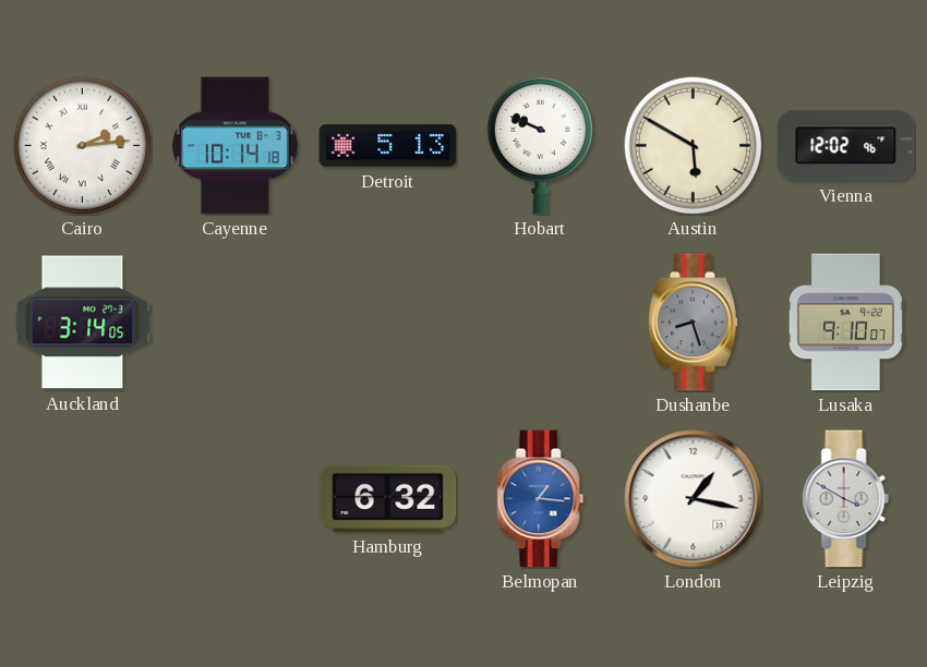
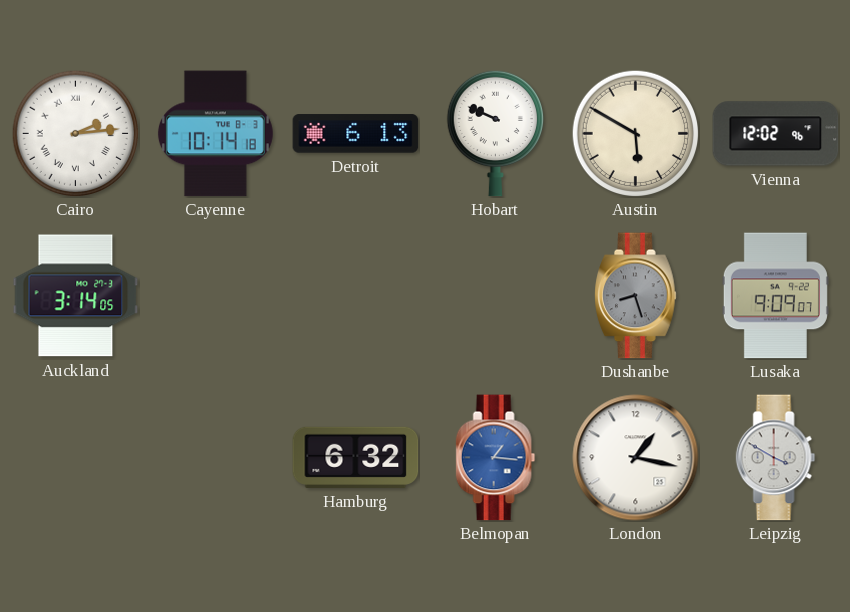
Detroit: 5:13 -> 6:13 (356, 134)
Lusaka: 9:10 -> 9:09 (775, 296)
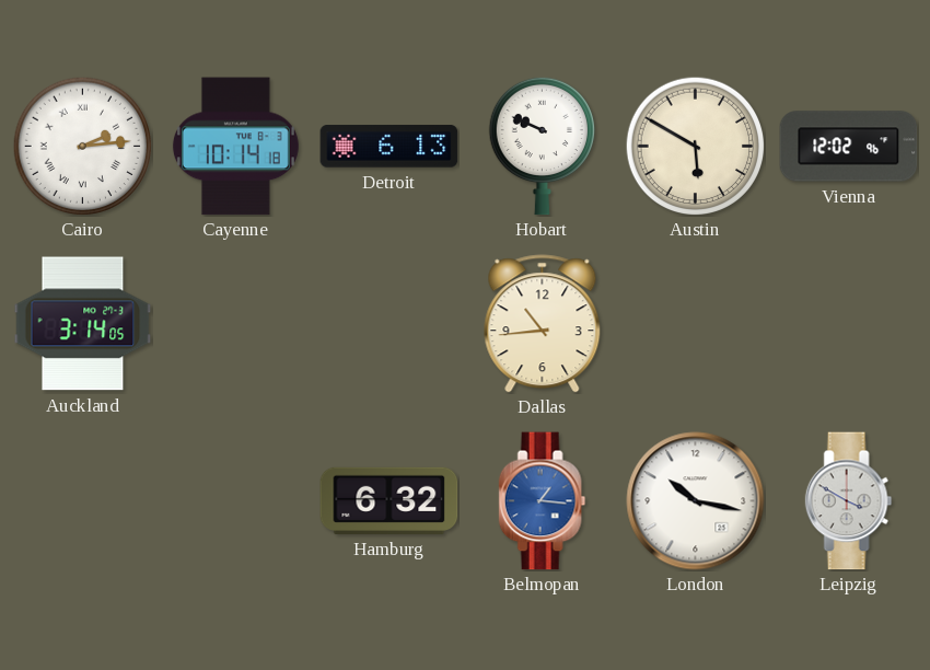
Dallas: none -> 10:44 (543, 324)
Dushanbe: 8:27 -> none (636, 296)
Lusaka: 9:09 -> none (775, 296)
London: 1:17 -> 10:17 (696, 501)
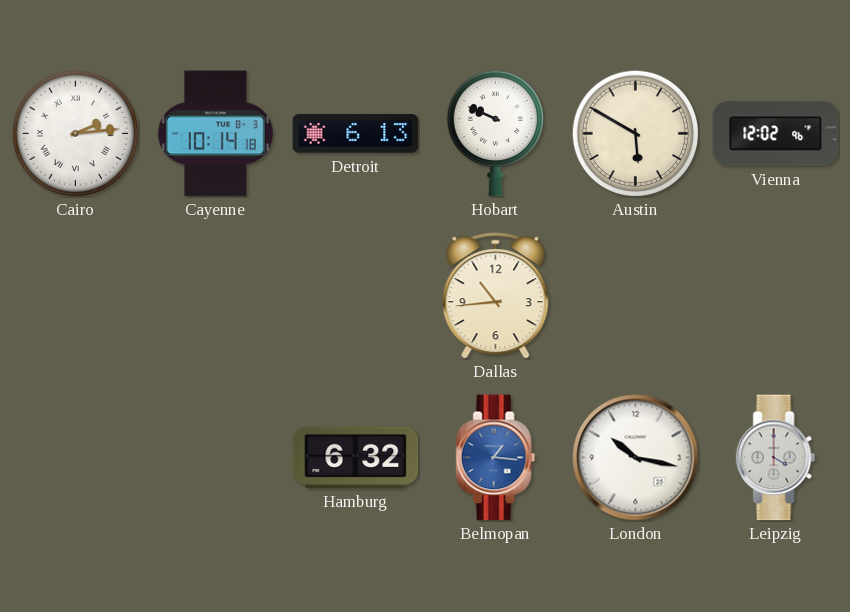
Auckland: 3:14 -> none (83, 324)
Leipzig: 3:50 -> 4:00 (776, 458)
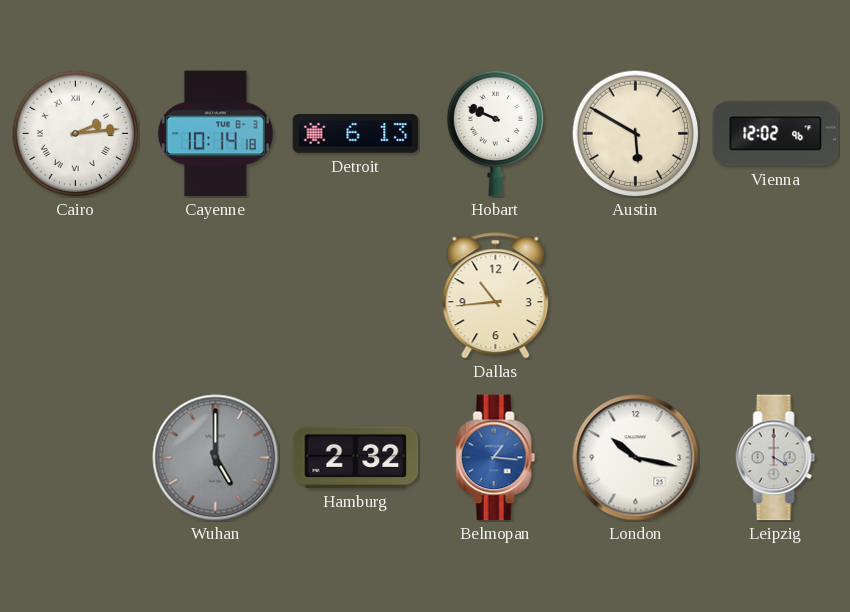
Wuhan: none -> 5:00 (216, 458)
Hamburg: 6:32 -> 2:32 (356, 457)
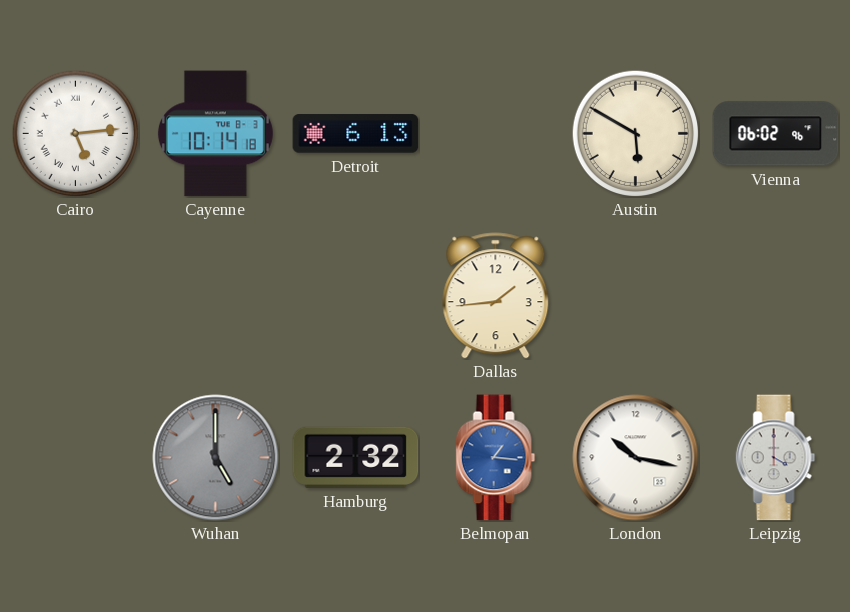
Cairo: 2:14 -> 5:14 (75, 133)
Hobart: 9:49 -> none (495, 133)
Vienna: 12:02 -> 06:02 (776, 134)
Dallas: 10:44 -> 1:44 (496, 296)
